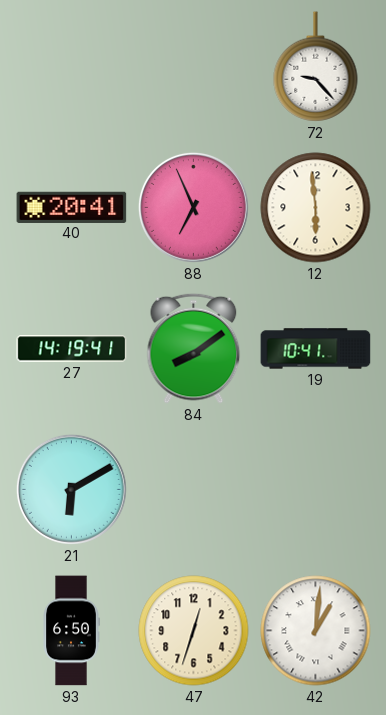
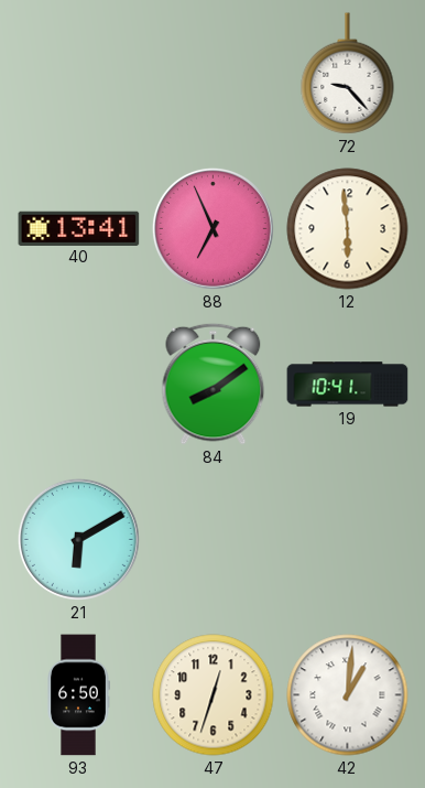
40: 20:41 -> 13:41 (79, 228)
27: 14:19 -> none (72, 349)
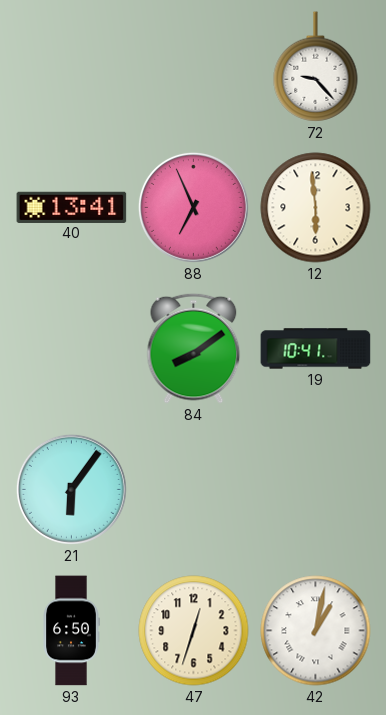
21: 6:10 -> 6:06 (71, 489)
42: 1:01 -> 1:02 (316, 631)
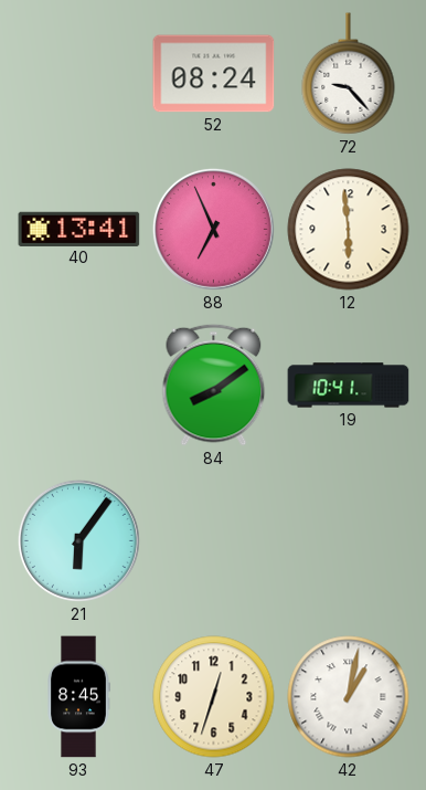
52: none -> 08:24 (214, 74)
93: 6:50 -> 8:45 (78, 697)
